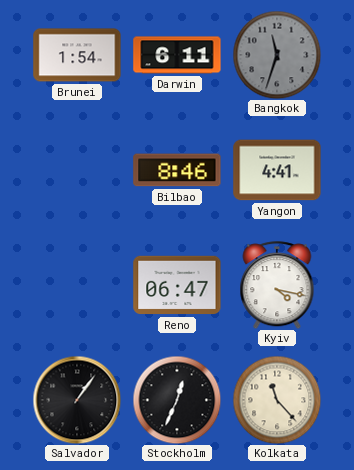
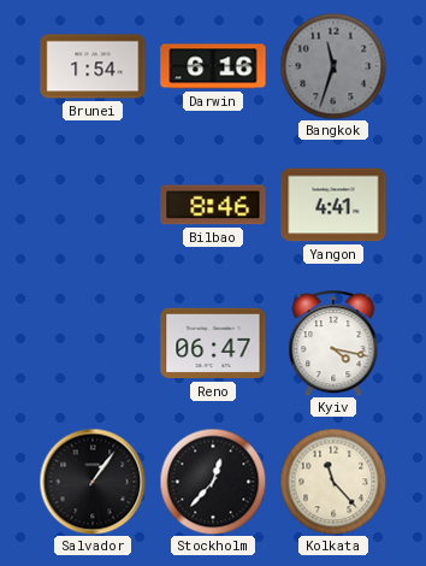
Darwin: 6:11 -> 6:16 (213, 66)
Stockholm: 12:34 -> 12:37 (213, 482)
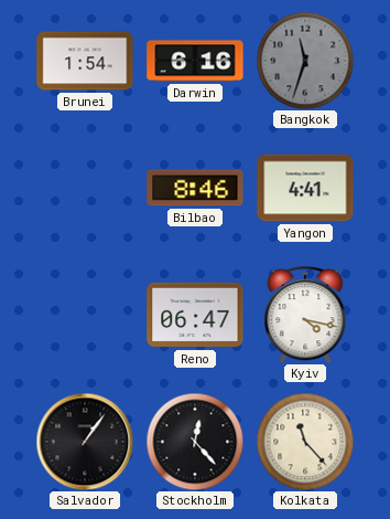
Stockholm: 12:37 -> 12:23 (195, 442)
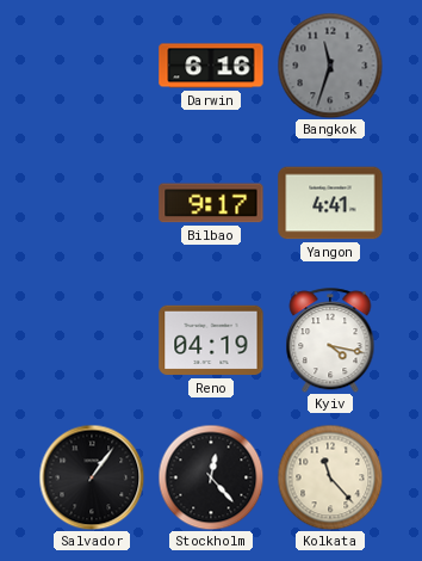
Brunei: 1:54 -> none (85, 61)
Bilbao: 8:46 -> 9:17 (211, 203)
Reno: 06:47 -> 04:19 (211, 340)
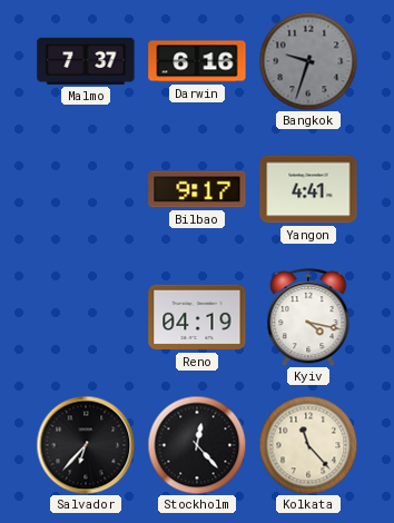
Malmo: none -> 7:37 (86, 61)
Bangkok: 11:33 -> 9:33 (308, 61)
Salvador: 1:06 -> 6:37 (86, 445)
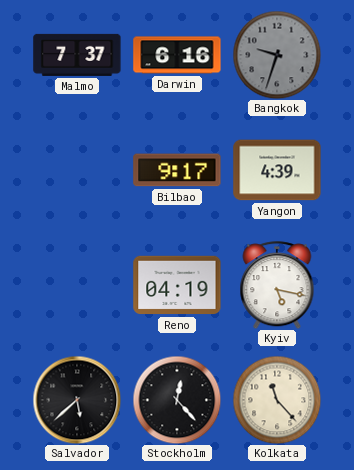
Yangon: 4:41 -> 4:39 (277, 170)
Kyiv: 4:17 -> 5:17 (277, 285)
Salvador: 6:37 -> 5:38 (77, 400)
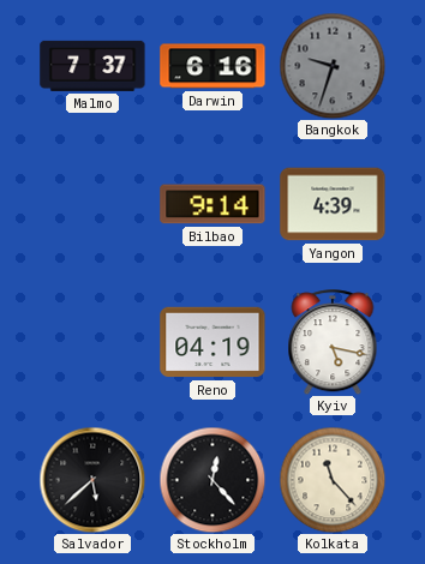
Bilbao: 9:17 -> 9:14 (212, 204)
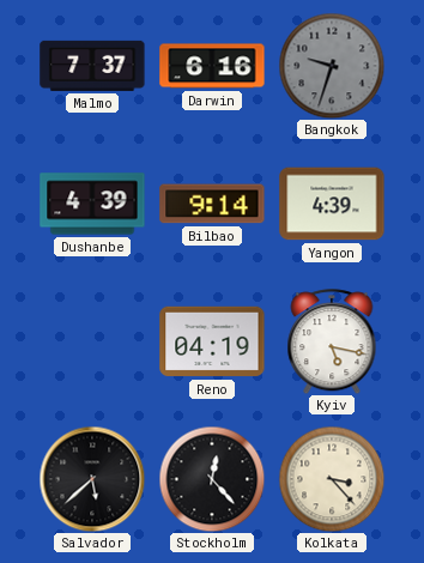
Dushanbe: none -> 4:39 (92, 204)
Kolkata: 11:23 -> 3:23 (332, 479)
